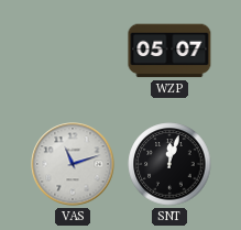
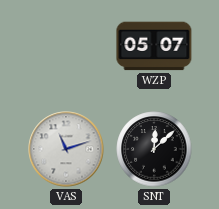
SNT: 12:03 -> 12:08 (154, 149)
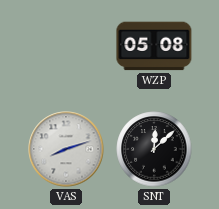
WZP: 05:07 -> 05:08 (154, 46)
VAS: 11:12 -> 8:12 (66, 149)
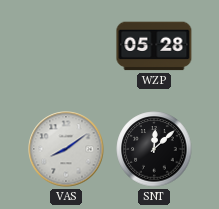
WZP: 05:08 -> 05:28 (154, 46)
VAS: 8:12 -> 8:09 (66, 149)
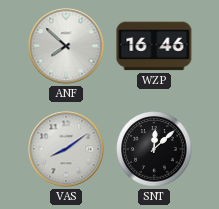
ANF: none -> 7:52 (66, 46)
WZP: 05:28 -> 16:46 (154, 46)
